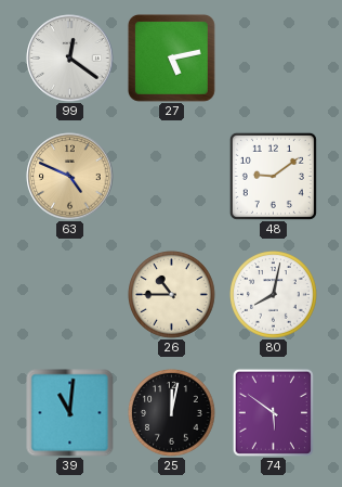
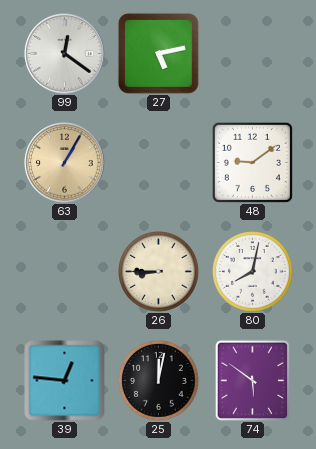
63: 4:49 -> 1:05 (65, 163)
26: 10:45 -> 8:45 (159, 272)
39: 11:01 -> 12:46 (65, 381)
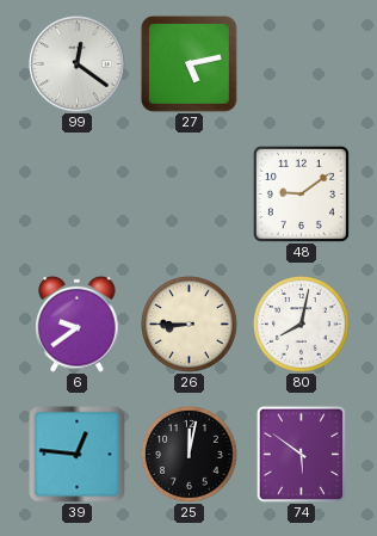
63: 1:05 -> none (65, 163)
6: none -> 9:39 (78, 324)
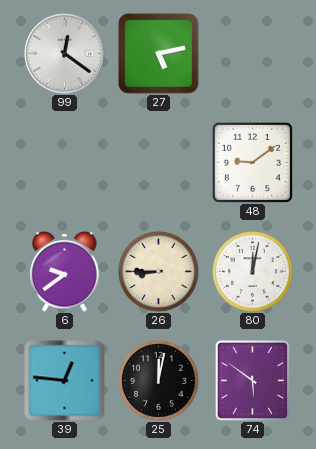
80: 8:02 -> 12:02 (253, 272)
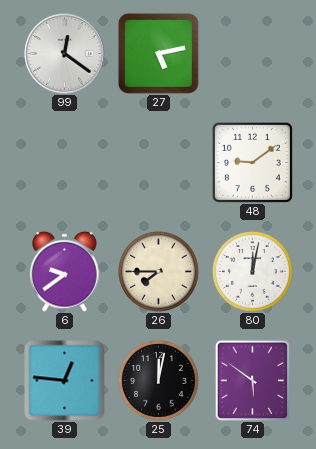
26: 8:45 -> 7:45 (159, 272)
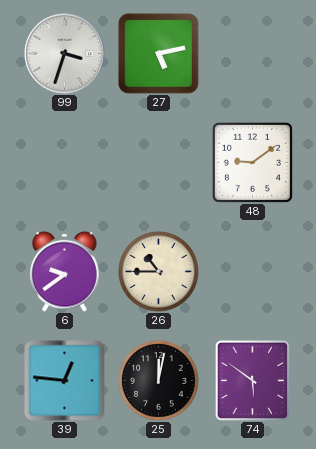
99: 12:21 -> 3:33 (65, 54)
26: 7:45 -> 10:45 (159, 272)
80: 12:02 -> none (253, 272)
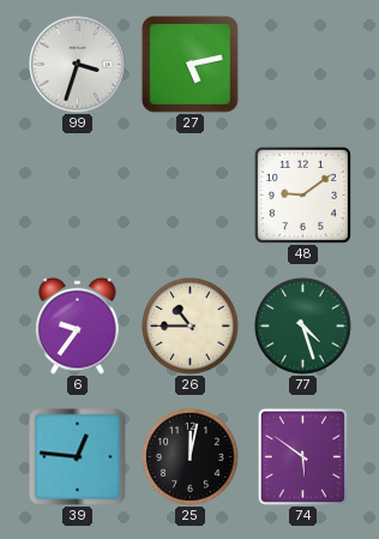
6: 9:39 -> 9:36 (78, 325)
77: none -> 4:27 (303, 327)
